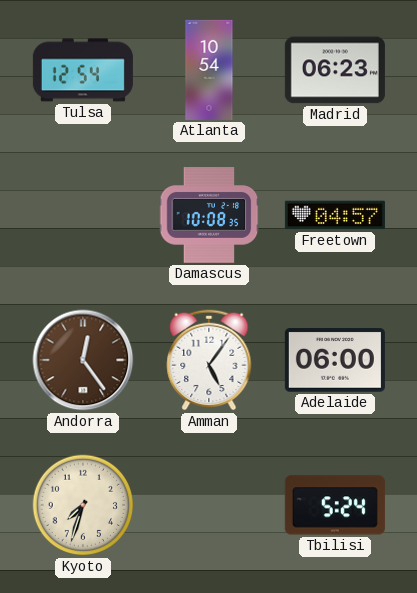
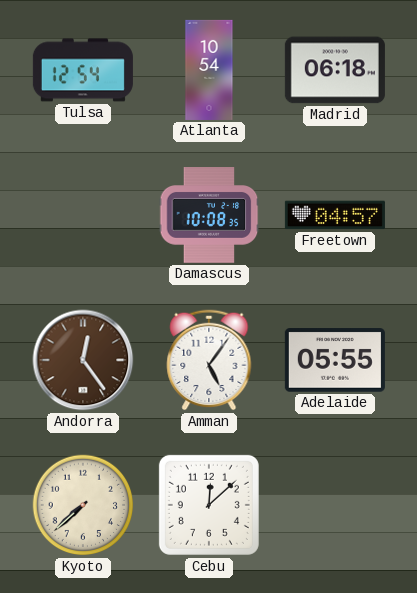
Madrid: 06:23 -> 06:18 (335, 70)
Adelaide: 06:00 -> 05:55 (335, 360)
Kyoto: 7:33 -> 7:38 (83, 505)
Cebu: none -> 12:08 (209, 505)
Tbilisi: 5:24 -> none (335, 505)
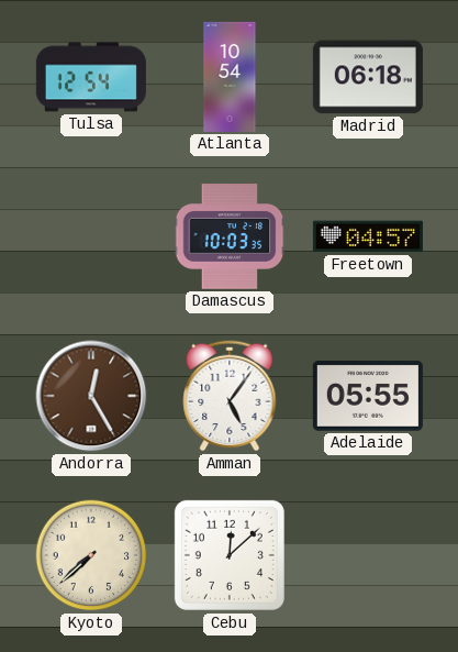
Damascus: 10:08 -> 10:03 (230, 236)
Andorra: 12:24 -> 12:25 (91, 396)
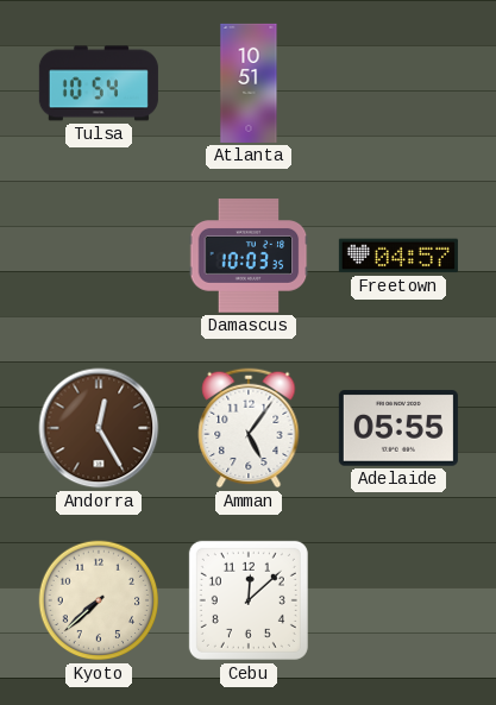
Tulsa: 12:54 -> 10:54 (99, 83)
Atlanta: 10:54 -> 10:51 (249, 83)
Madrid: 06:18 -> none (368, 77)
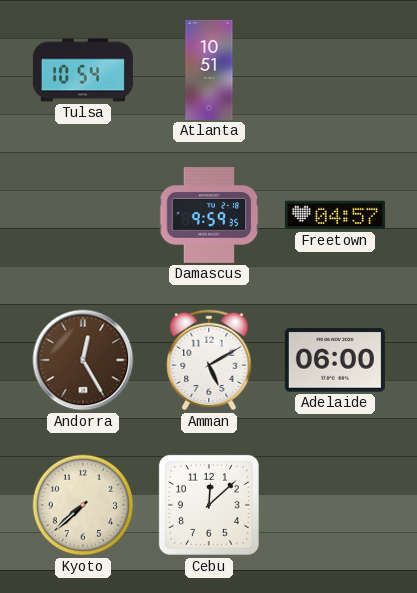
Damascus: 10:03 -> 9:59 (209, 215)
Amman: 5:06 -> 5:10 (209, 360)
Adelaide: 05:55 -> 06:00 (335, 360)
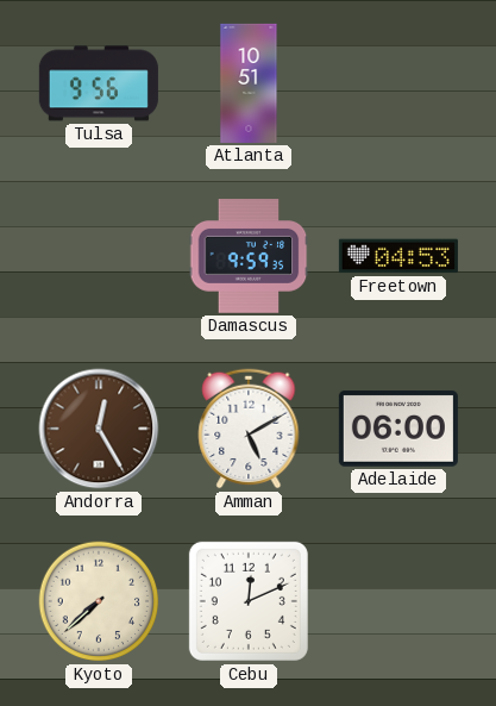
Tulsa: 10:54 -> 9:56 (99, 83)
Freetown: 04:57 -> 04:53 (398, 256)
Cebu: 12:08 -> 12:11 (249, 601)
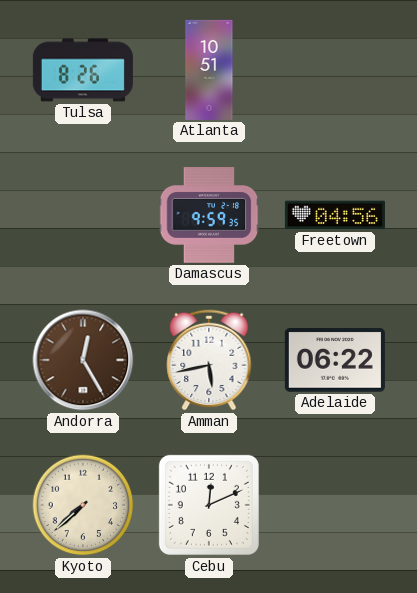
Tulsa: 9:56 -> 8:26 (83, 70)
Freetown: 04:53 -> 04:56 (335, 215)
Amman: 5:10 -> 5:43 (209, 360)
Adelaide: 06:00 -> 06:22 (335, 360)
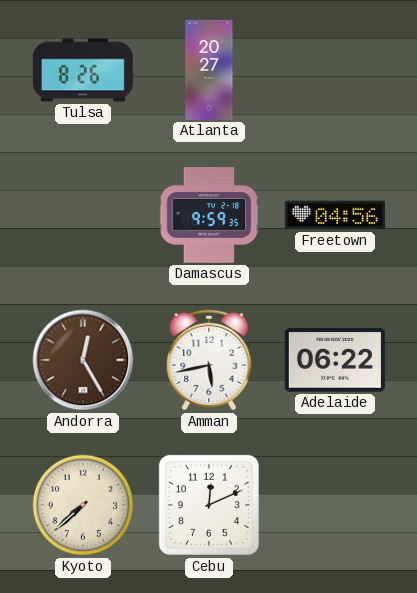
Atlanta: 10:51 -> 20:27 (209, 70)
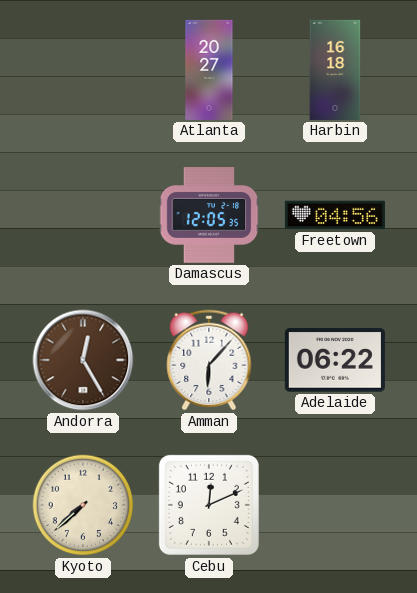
Tulsa: 8:26 -> none (83, 70)
Harbin: none -> 16:18 (335, 70)
Damascus: 9:59 -> 12:05 (209, 215)
Amman: 5:43 -> 6:07 (209, 360)
